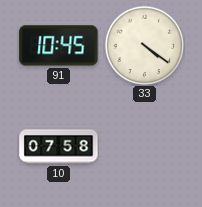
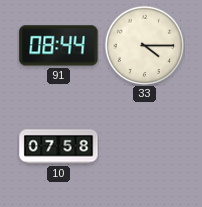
91: 10:45 -> 08:44 (59, 46)
33: 4:21 -> 4:15 (144, 45)
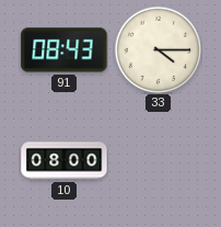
91: 08:44 -> 08:43 (65, 50)
10: 07:58 -> 08:00 (65, 161)
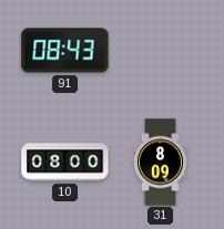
33: 4:15 -> none (158, 49)
31: none -> 8:09 (160, 163)
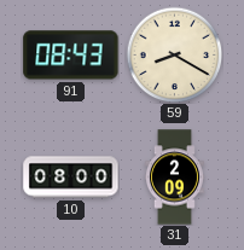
59: none -> 8:20 (174, 54)
31: 8:09 -> 2:09 (174, 178)
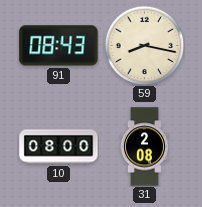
59: 8:20 -> 8:17 (144, 45)
31: 2:09 -> 2:08 (144, 147)
